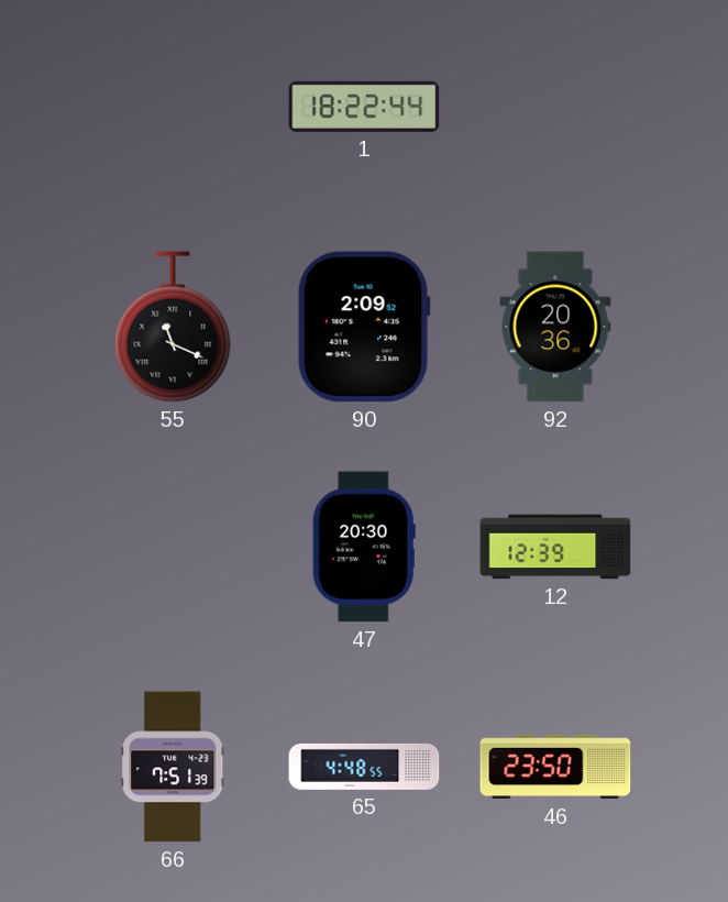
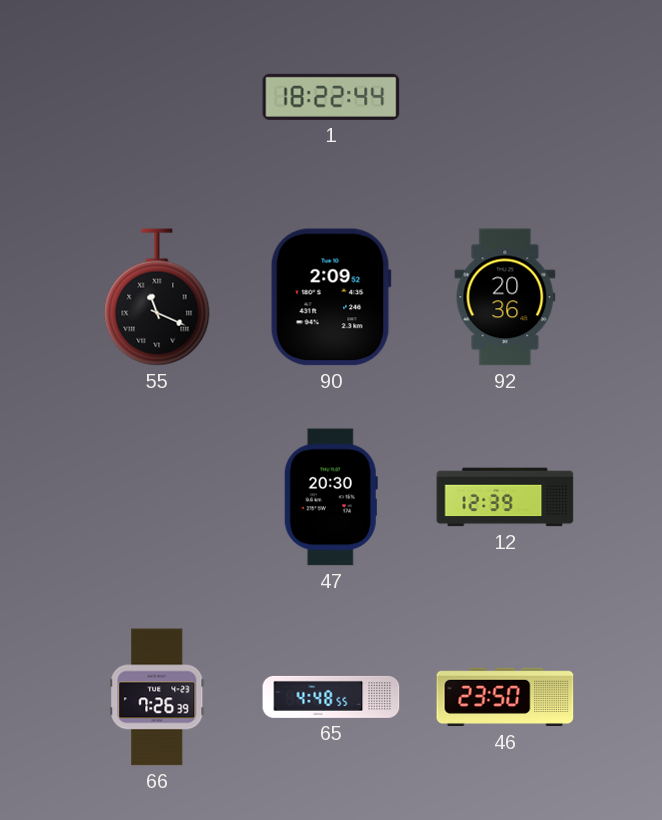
66: 7:51 -> 7:26 (157, 697)
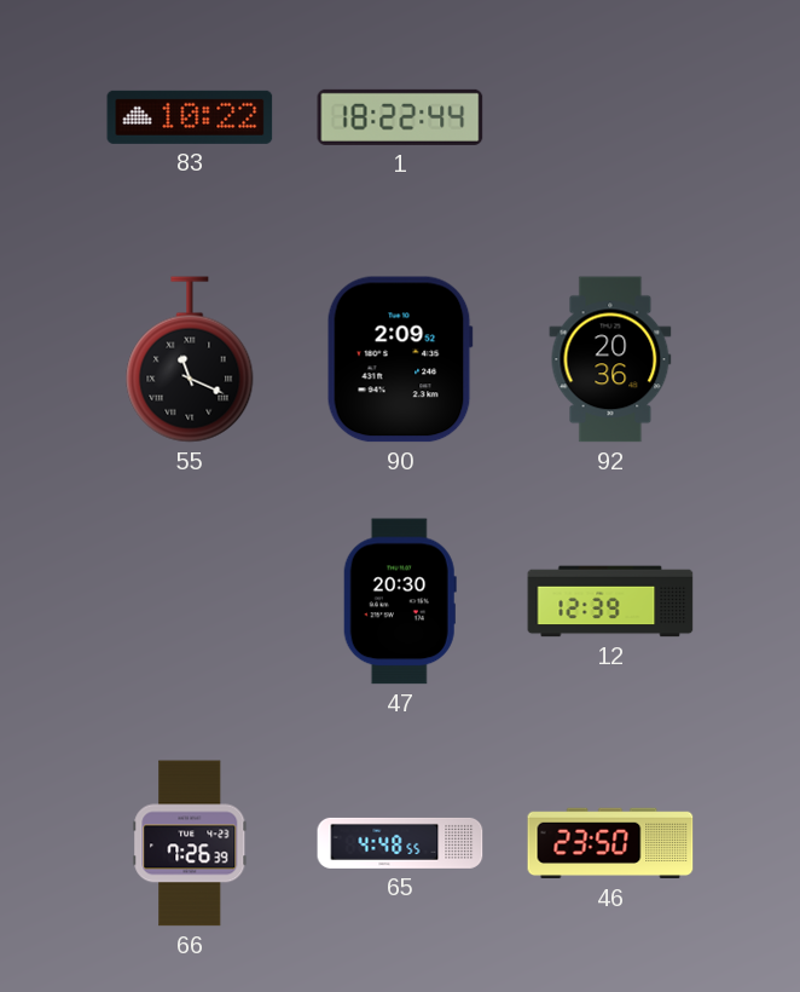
83: none -> 10:22 (190, 117)
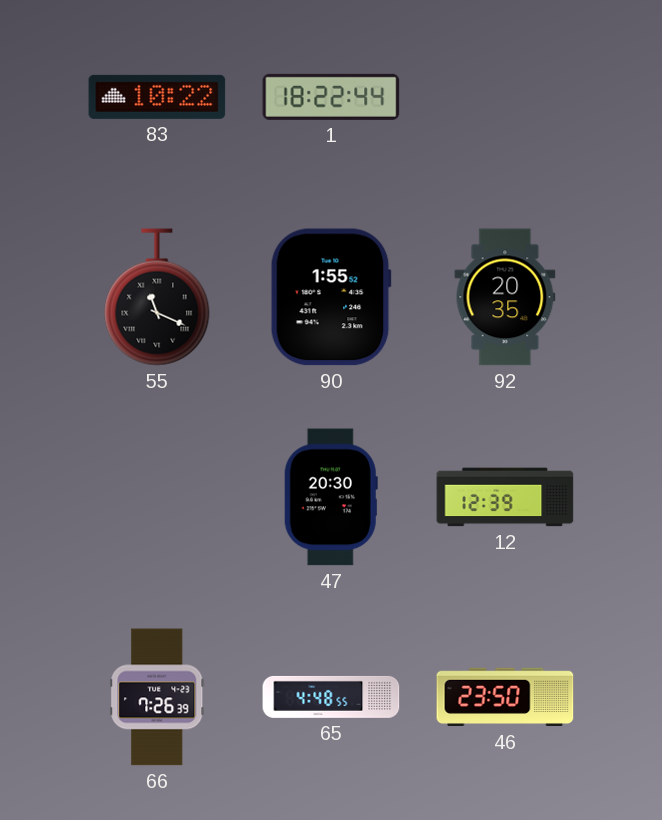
90: 2:09 -> 1:55 (331, 297)
92: 20:36 -> 20:35 (505, 297)
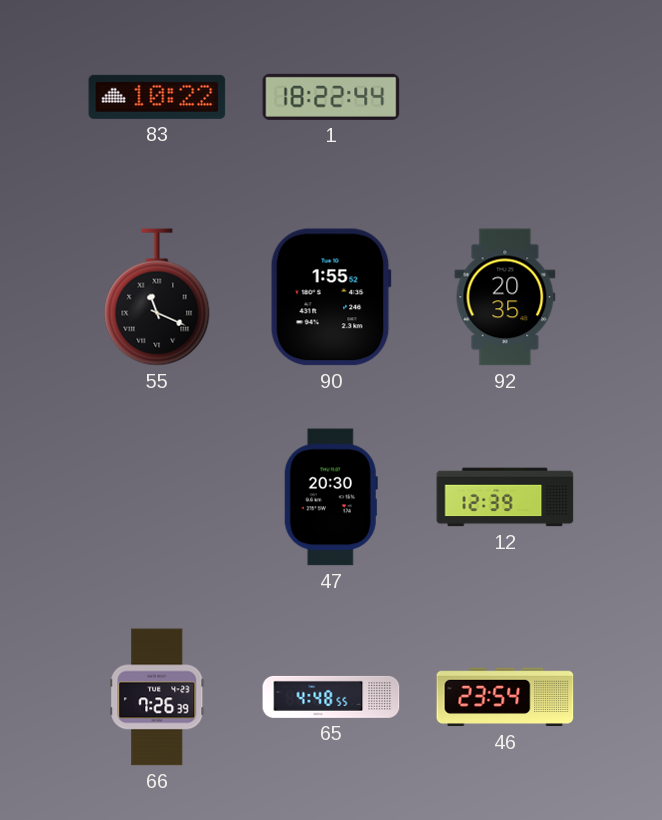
46: 23:50 -> 23:54 (505, 697)
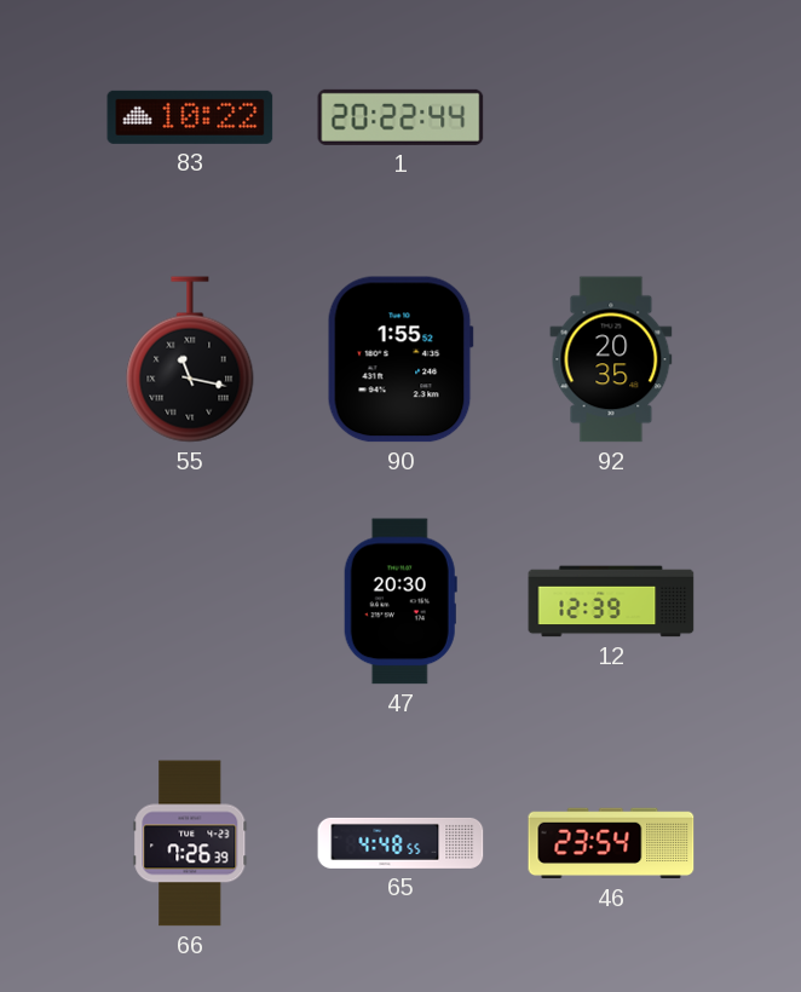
1: 18:22 -> 20:22 (400, 117)
55: 11:19 -> 11:17 (190, 359)
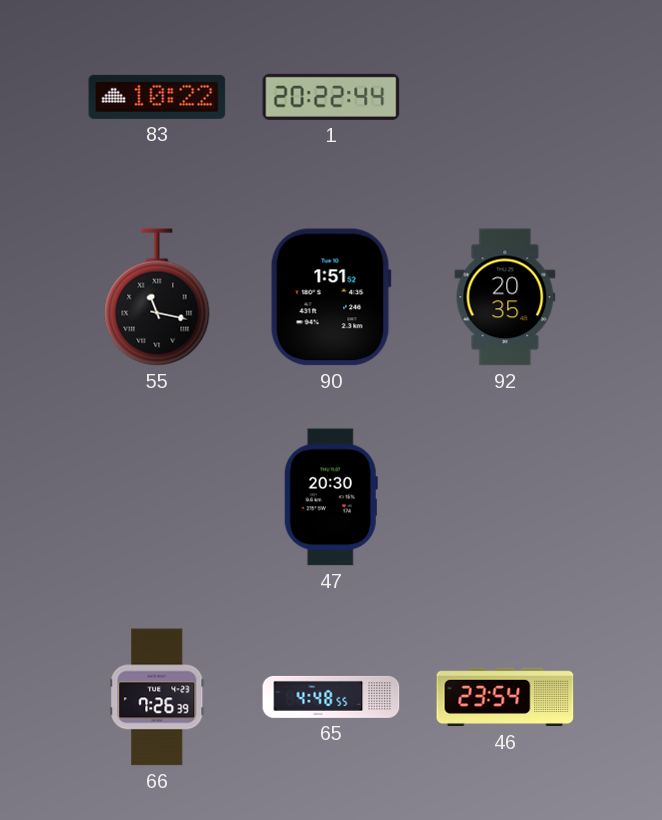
90: 1:55 -> 1:51 (331, 297)
12: 12:39 -> none (611, 601)
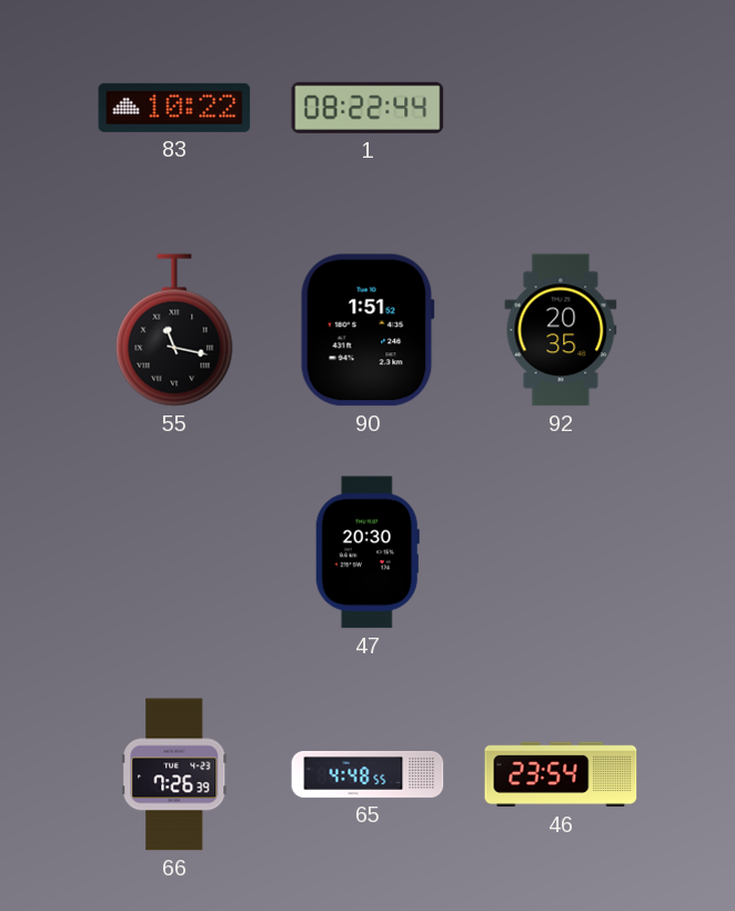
1: 20:22 -> 08:22 (367, 108)
